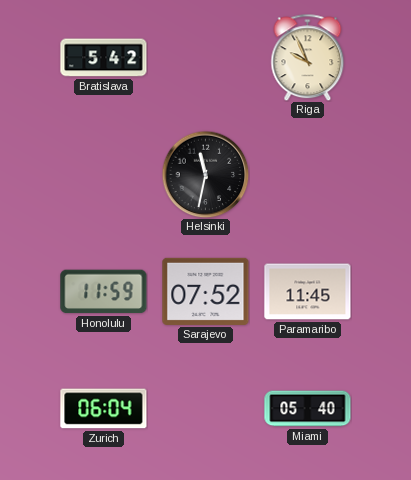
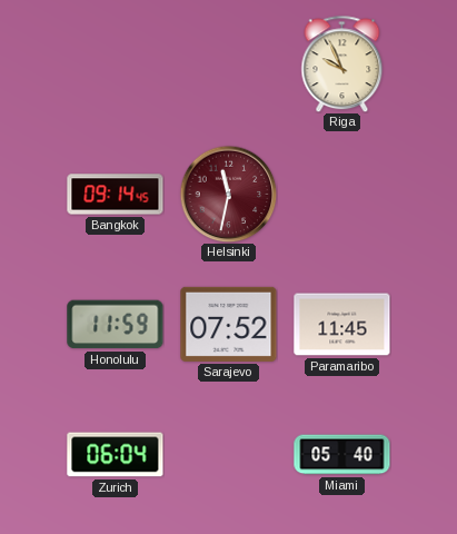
Bratislava: 5:42 -> none (104, 58)
Bangkok: none -> 09:14 (116, 195)
Helsinki dial: black -> burgundy (228, 194)
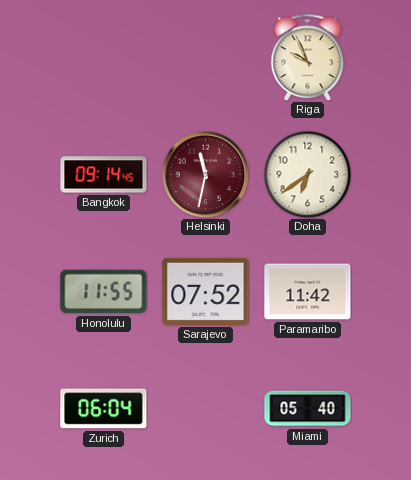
Doha: none -> 6:39 (307, 174)
Honolulu: 11:59 -> 11:55 (104, 292)
Paramaribo: 11:45 -> 11:42 (308, 292)
